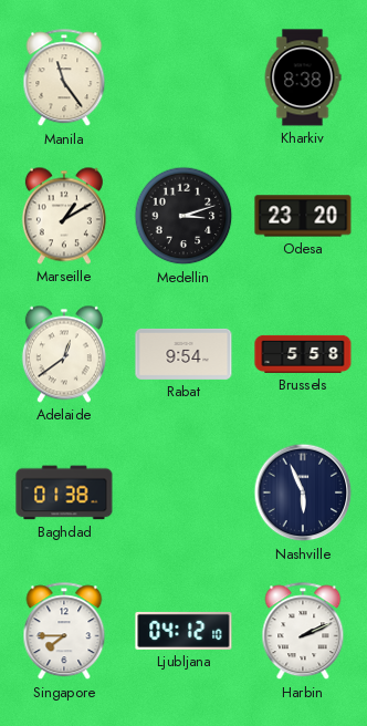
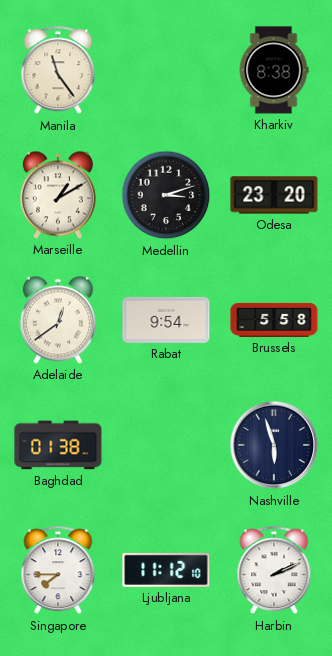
Nashville: 5:56 -> 5:57 (274, 445)
Ljubljana: 04:12 -> 11:12 (166, 570)
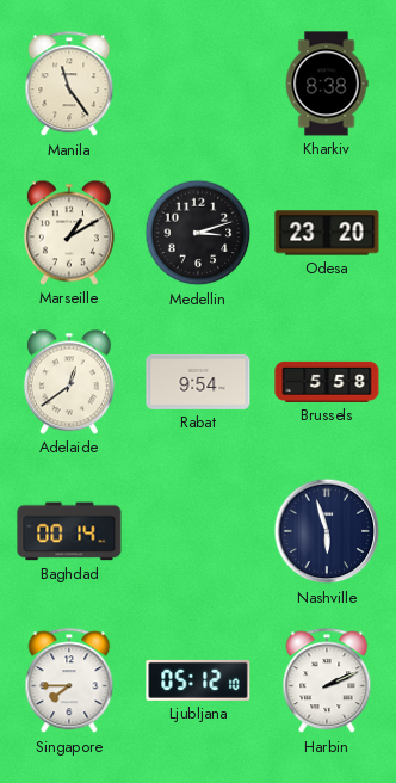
Baghdad: 01:38 -> 00:14 (69, 531)
Ljubljana: 11:12 -> 05:12 (198, 680)
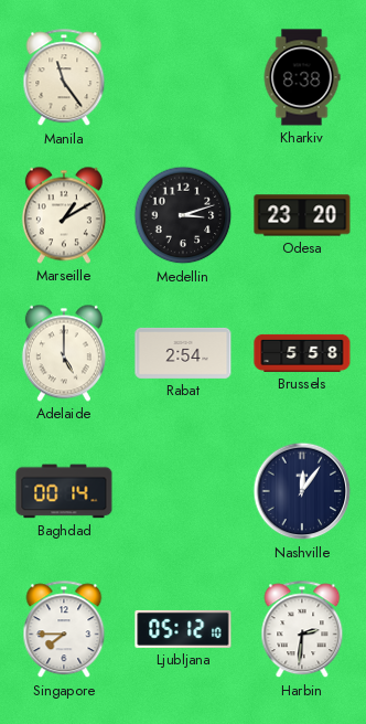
Adelaide: 12:39 -> 5:00 (64, 353)
Rabat: 9:54 -> 2:54 (183, 353)
Nashville: 5:57 -> 12:06 (302, 491)
Harbin: 2:11 -> 2:31 (302, 630)
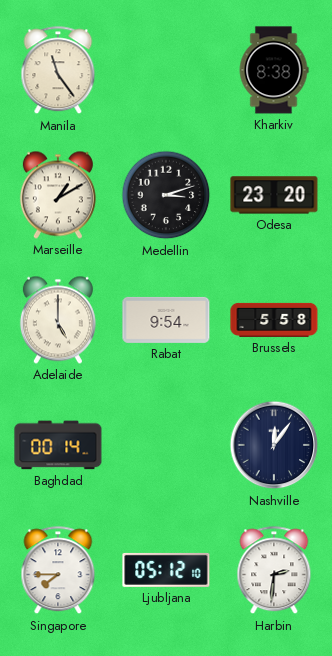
Rabat: 2:54 -> 9:54 (166, 320)
